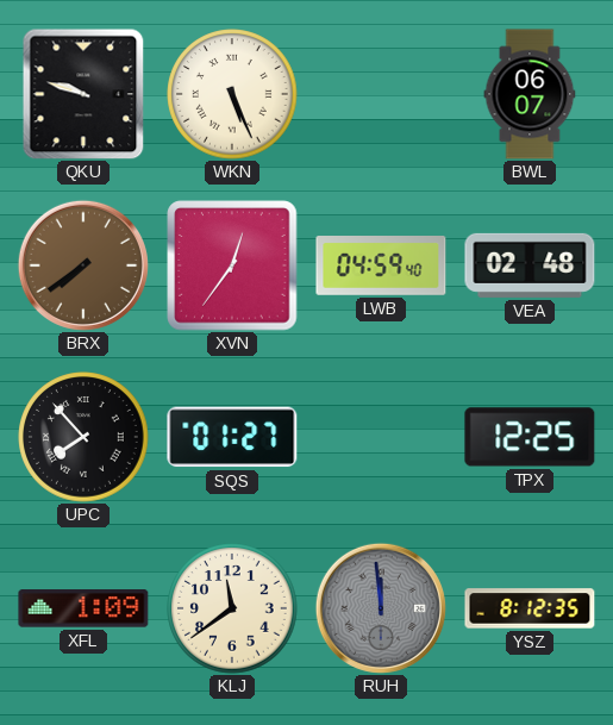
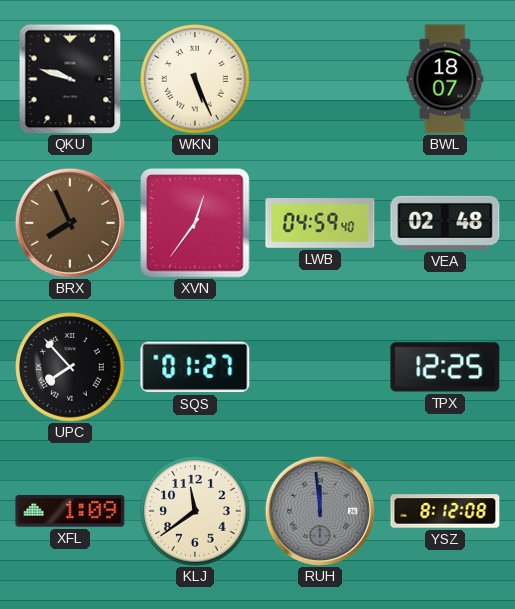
BWL: 06:07 -> 18:07 (445, 79)
BRX: 7:39 -> 7:56 (70, 223)
YSZ: 8:12:35 -> 8:12:08 (445, 511)
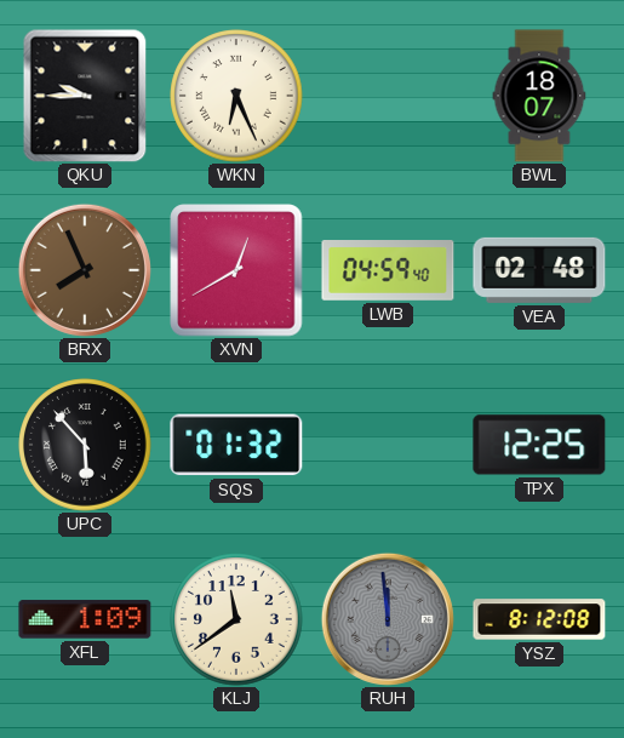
QKU: 9:48 -> 9:45 (85, 96)
WKN: 5:26 -> 6:26 (236, 96)
XVN: 12:36 -> 12:40 (236, 270)
UPC: 7:53 -> 5:53 (85, 445)
SQS: 01:27 -> 01:32 (236, 445)
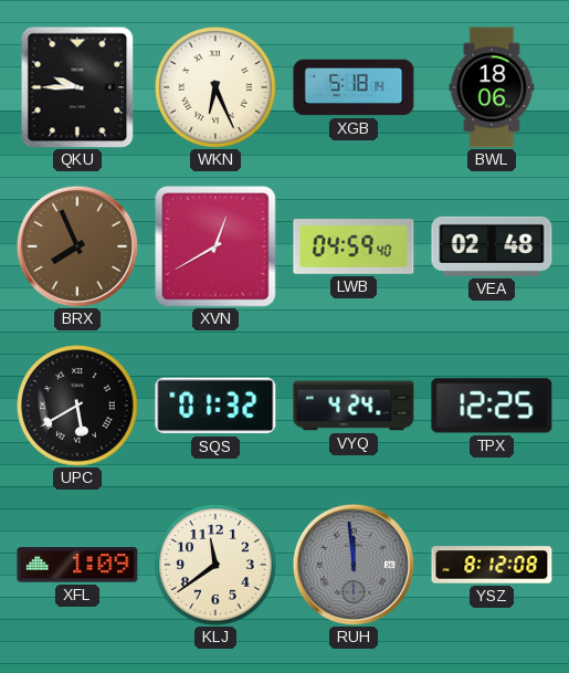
XGB: none -> 5:18 (354, 87)
BWL: 18:07 -> 18:06 (492, 87)
UPC: 5:53 -> 5:40 (77, 406)
VYQ: none -> 4:24 (354, 406)
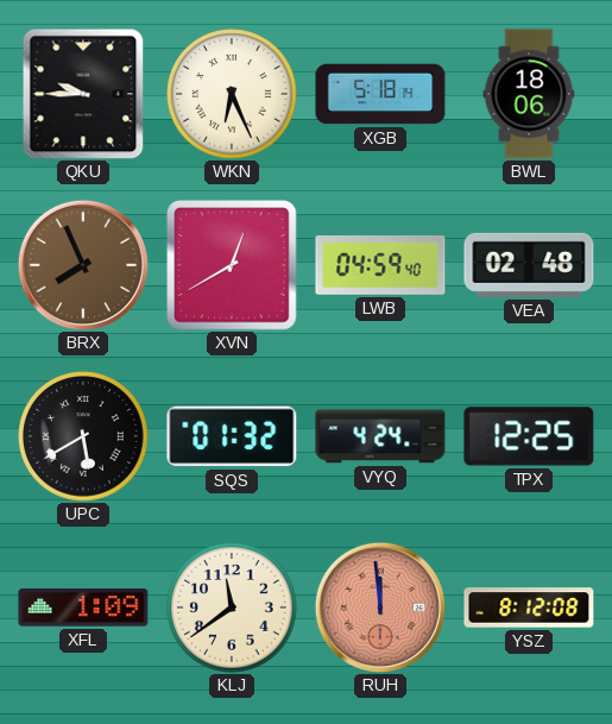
RUH dial: grey -> salmon (380, 607)
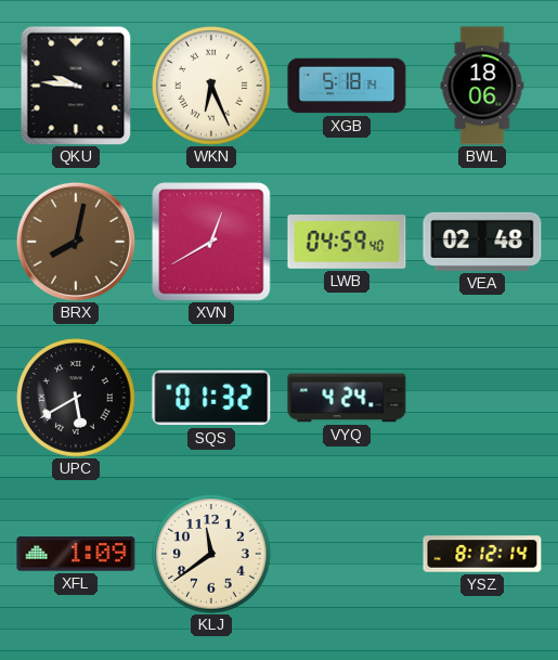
QKU: 9:45 -> 9:46 (76, 86)
BRX: 7:56 -> 8:02 (76, 242)
TPX: 12:25 -> none (529, 436)
RUH: 11:59 -> none (380, 607)
YSZ: 8:12:08 -> 8:12:14 (482, 554)
